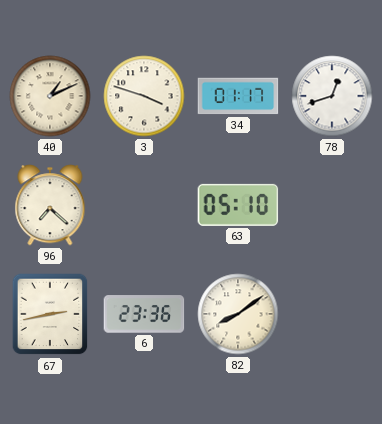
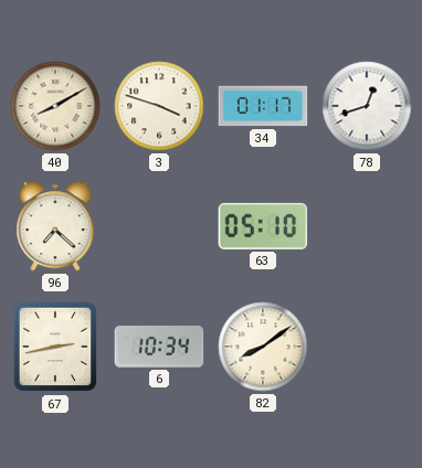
40: 1:11 -> 8:10 (55, 106)
6: 23:36 -> 10:34 (159, 347)
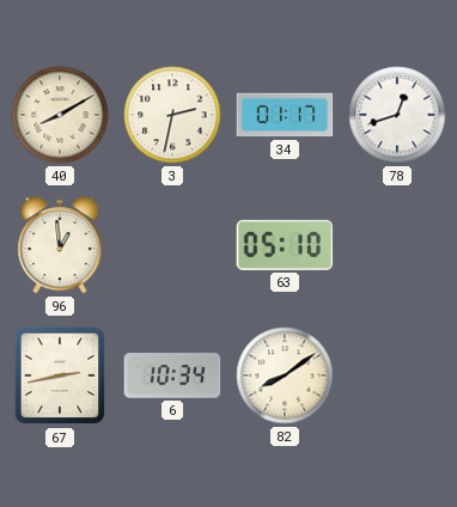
3: 3:48 -> 2:32 (172, 115)
96: 7:22 -> 12:59 (60, 245)
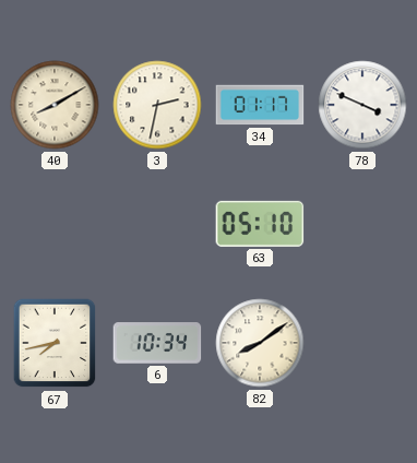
78: 12:42 -> 3:49 (362, 105)
96: 12:59 -> none (60, 245)
67: 2:43 -> 7:43 (55, 343)
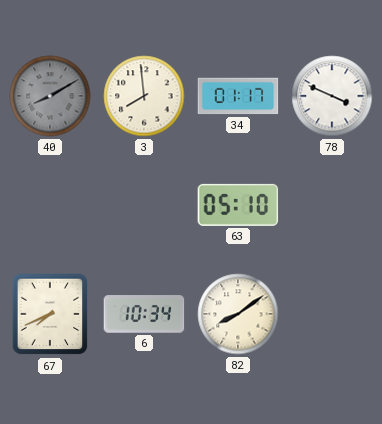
40 dial: cream -> grey (50, 96)
3: 2:32 -> 7:59 (144, 96)
67: 7:43 -> 7:41 (50, 314)
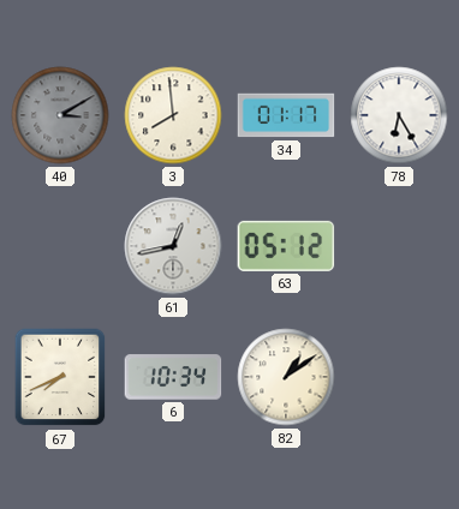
40: 8:10 -> 3:10 (60, 115)
78: 3:49 -> 6:25 (399, 115)
61: none -> 12:43 (173, 246)
63: 05:10 -> 05:12 (286, 246)
82: 8:09 -> 1:09 (286, 377)
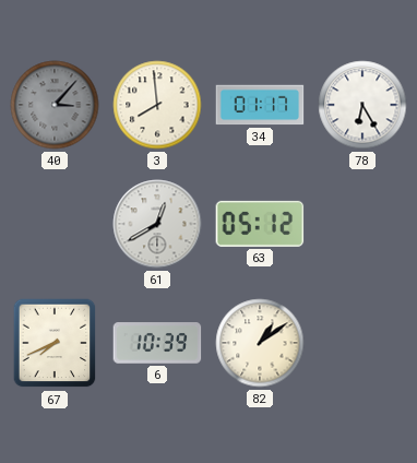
40: 3:10 -> 3:07 (55, 105)
61: 12:43 -> 12:40 (157, 224)
6: 10:34 -> 10:39 (157, 343)
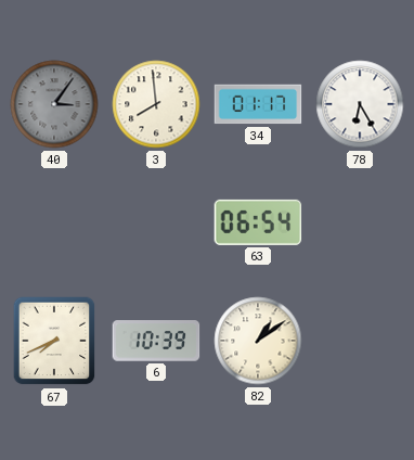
40: 3:07 -> 3:06 (54, 104)
61: 12:40 -> none (157, 224)
63: 05:12 -> 06:54 (258, 222)
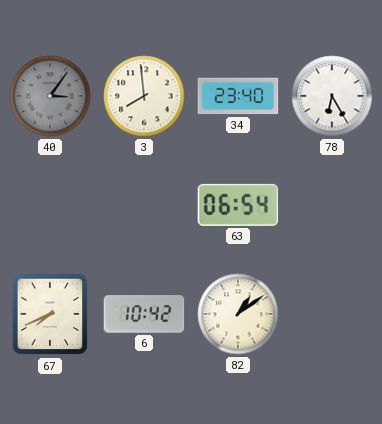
34: 01:17 -> 23:40 (238, 96)
6: 10:39 -> 10:42 (144, 314)
